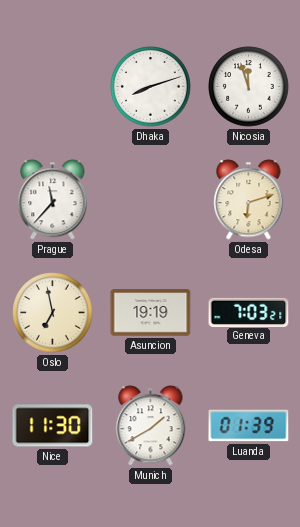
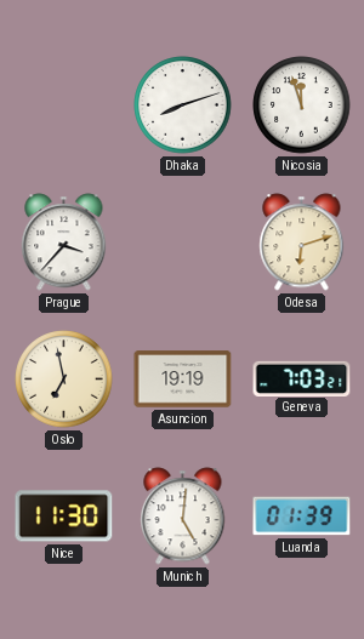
Prague: 11:37 -> 3:37 (64, 243)
Munich: 1:40 -> 5:01 (183, 517)
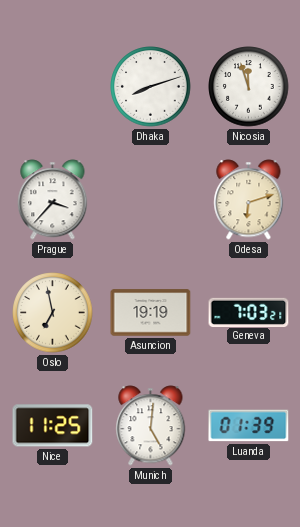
Nice: 11:30 -> 11:25 (53, 426)
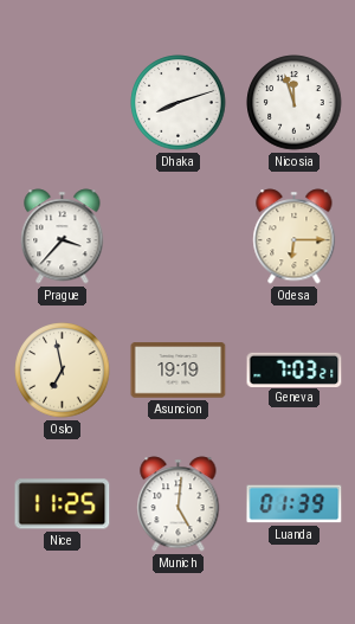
Odesa: 6:12 -> 6:15 (295, 237)
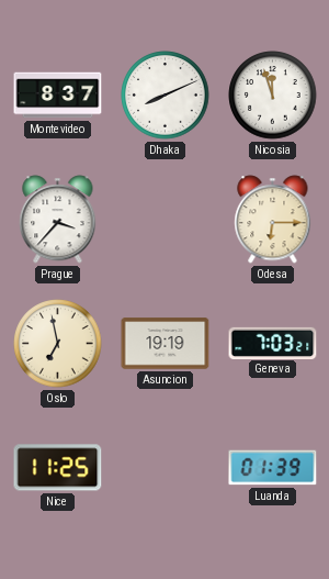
Montevideo: none -> 8:37 (58, 96)
Dhaka: 8:12 -> 8:11 (166, 96)
Munich: 5:01 -> none (179, 504)
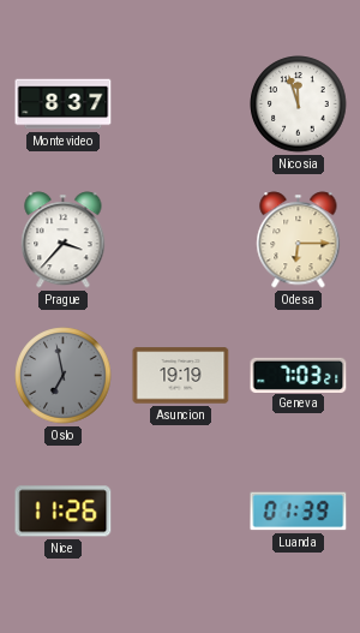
Dhaka: 8:11 -> none (166, 96)
Oslo dial: cream -> grey (64, 376)
Nice: 11:25 -> 11:26 (64, 512)
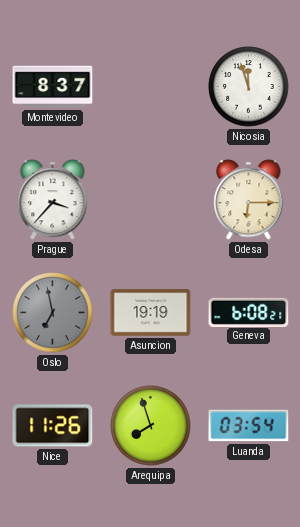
Geneva: 7:03 -> 6:08 (249, 312)
Arequipa: none -> 7:57 (151, 426)
Luanda: 01:39 -> 03:54 (249, 426)
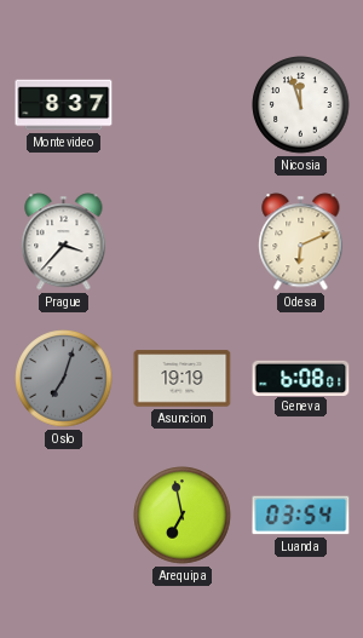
Odesa: 6:15 -> 6:11 (301, 242)
Oslo: 6:58 -> 7:03 (64, 379)
Geneva: 6:08:21 -> 6:08:01 (301, 378)
Nice: 11:26 -> none (53, 426)
Arequipa: 7:57 -> 6:58 (183, 516)
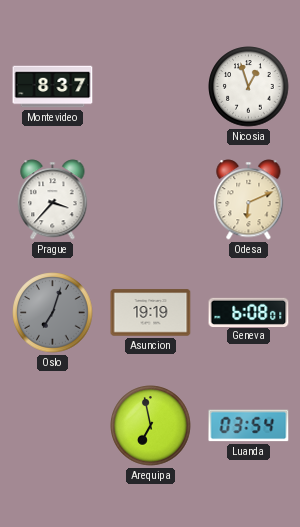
Nicosia: 11:57 -> 12:57 (249, 87)
